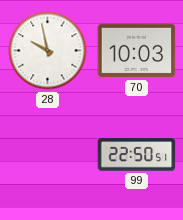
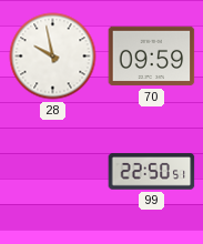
70: 10:03 -> 09:59 (152, 57)
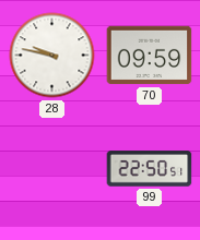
28: 9:58 -> 9:47 (52, 56)
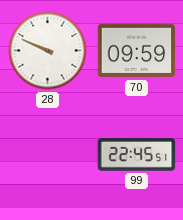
28: 9:47 -> 9:49 (48, 51)
99: 22:50 -> 22:45 (137, 155)
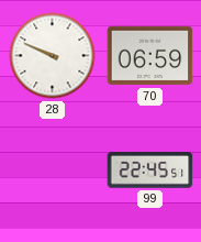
70: 09:59 -> 06:59 (150, 56)
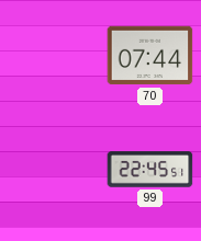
28: 9:49 -> none (53, 56)
70: 06:59 -> 07:44 (150, 56)
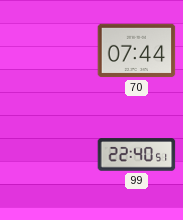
99: 22:45 -> 22:40 (137, 155)
